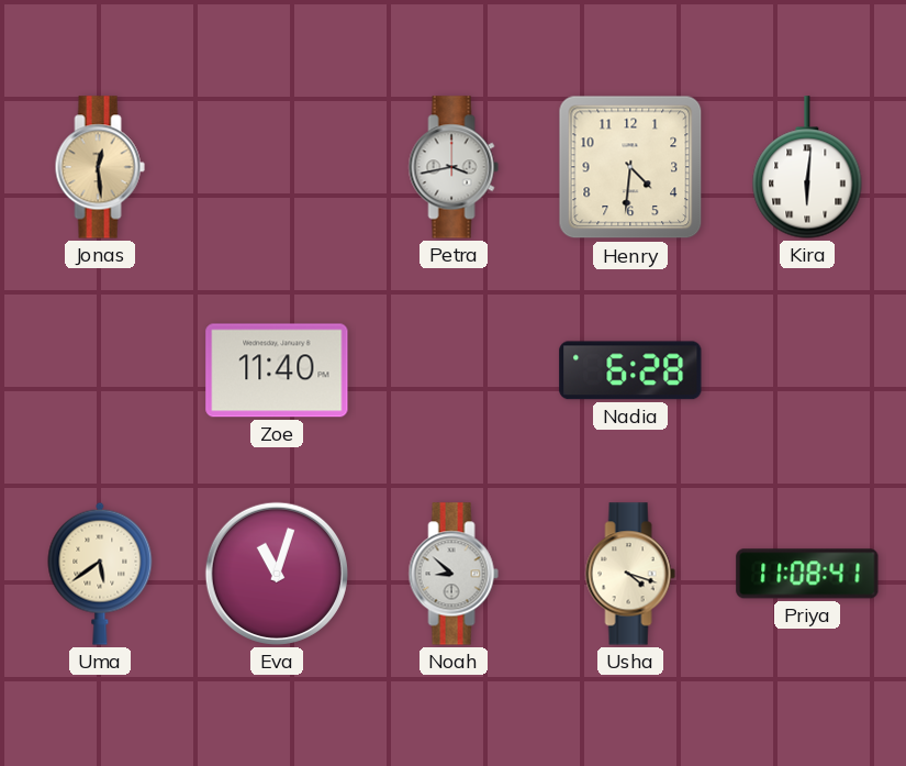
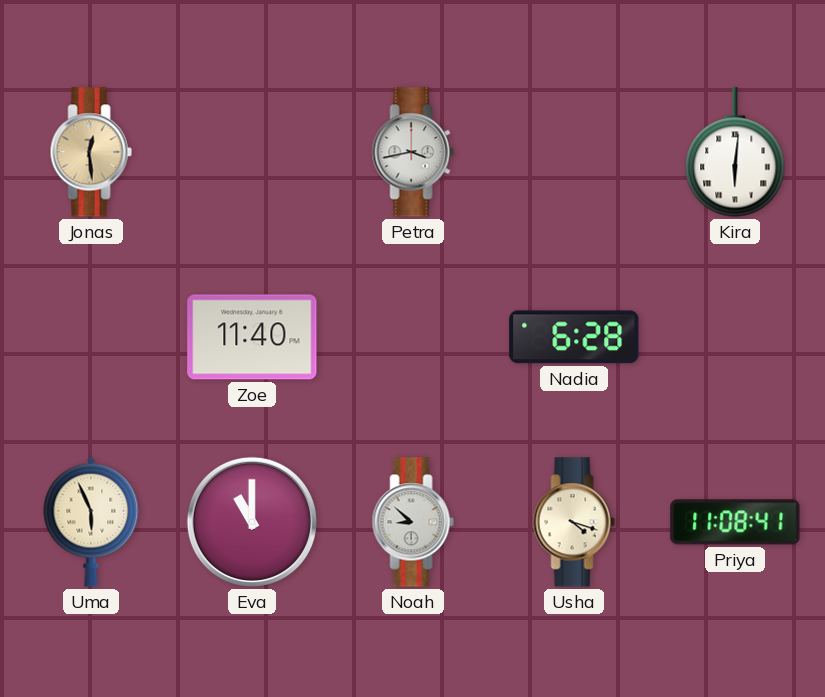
Henry: 4:31 -> none (630, 167)
Uma: 5:39 -> 5:56 (91, 522)
Eva: 11:03 -> 11:00 (252, 522)
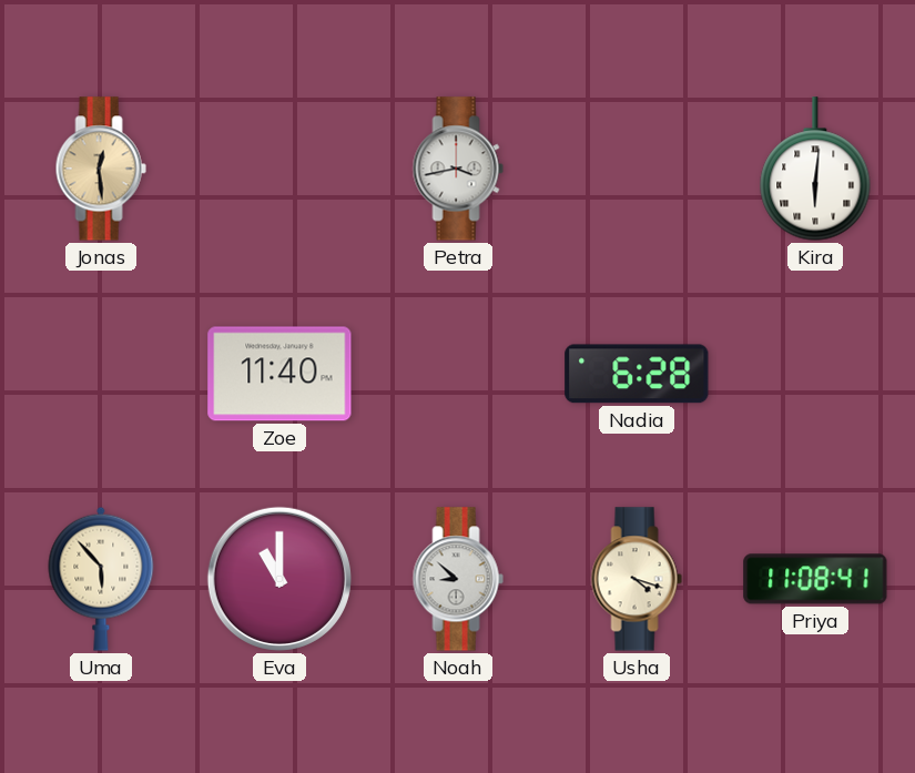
Uma: 5:56 -> 5:53 (101, 579)
